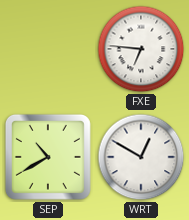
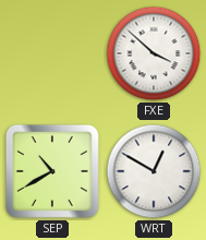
FXE: 6:46 -> 3:52 (154, 53)
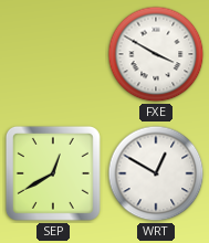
FXE: 3:52 -> 3:50 (156, 54)
SEP: 10:40 -> 12:40 (53, 173)
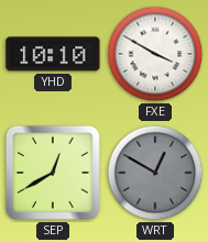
YHD: none -> 10:10 (53, 54)
WRT dial: white -> grey (155, 173)
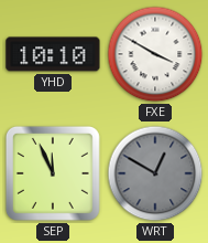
SEP: 12:40 -> 11:56 (53, 173)
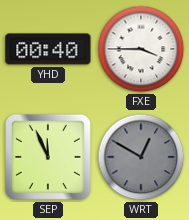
YHD: 10:10 -> 00:40 (48, 49)
FXE: 3:50 -> 3:45 (141, 49)
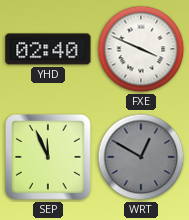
YHD: 00:40 -> 02:40 (48, 49)
FXE: 3:45 -> 3:49 (141, 49)
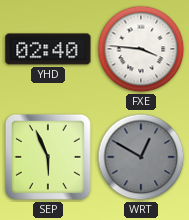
FXE: 3:49 -> 3:46 (141, 49)
SEP: 11:56 -> 5:56 (48, 157)
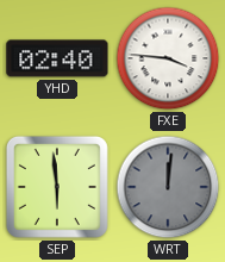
SEP: 5:56 -> 5:59 (57, 187)
WRT: 12:50 -> 12:01 (168, 187)
